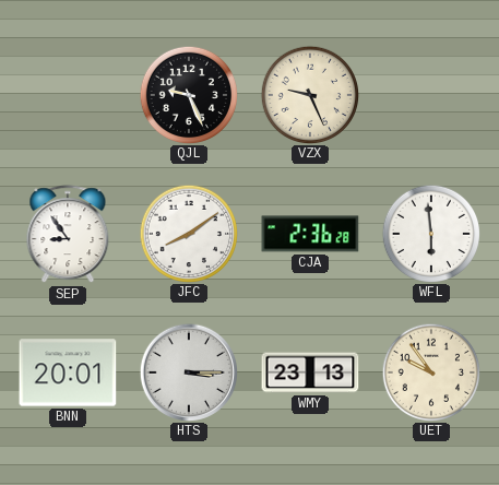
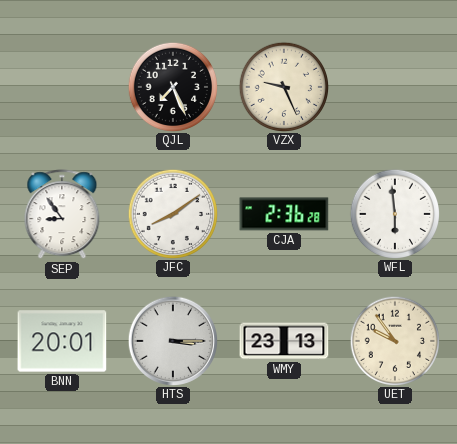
QJL: 9:26 -> 7:26 (172, 86)
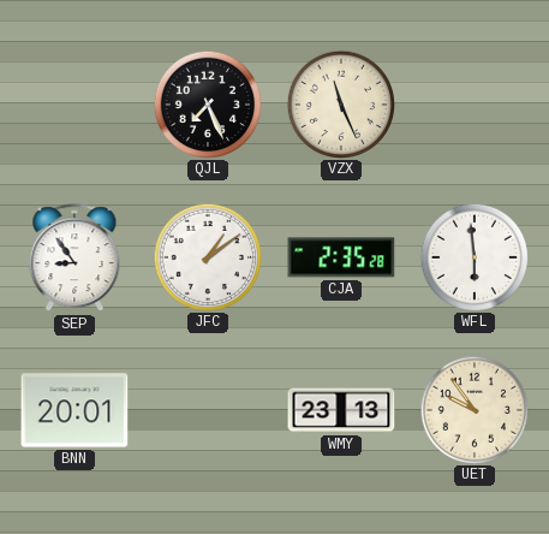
VZX: 9:26 -> 11:26 (340, 103)
JFC: 8:09 -> 1:09 (207, 256)
CJA: 2:36 -> 2:35 (341, 257)
HTS: 3:15 -> none (172, 340)
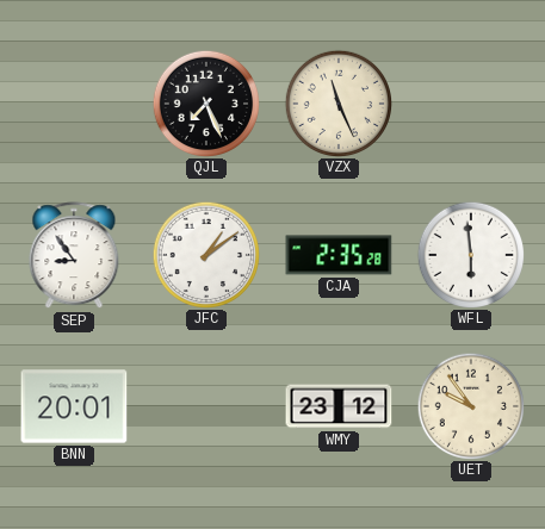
WMY: 23:13 -> 23:12 (339, 406)
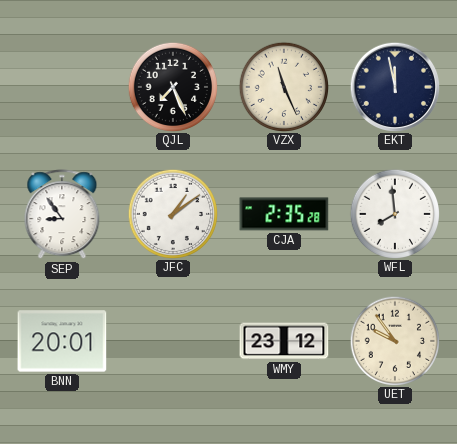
EKT: none -> 11:58 (394, 86)
WFL: 5:59 -> 7:59 (394, 213)
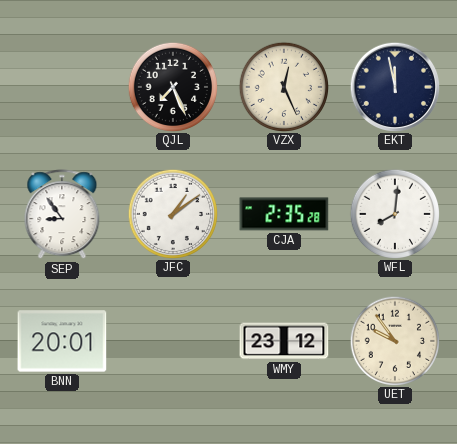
VZX: 11:26 -> 12:26 (283, 86)
WFL: 7:59 -> 8:01 (394, 213)
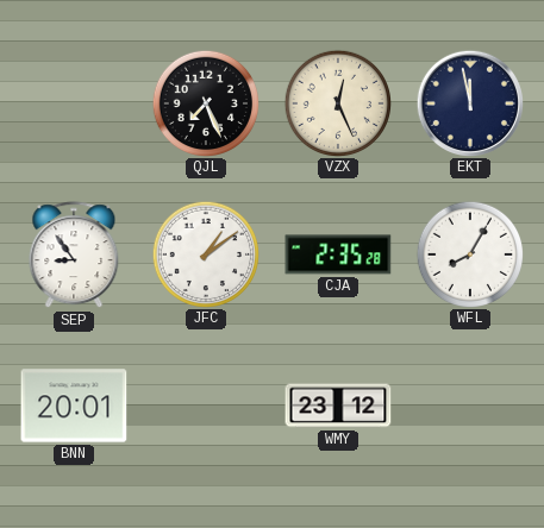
WFL: 8:01 -> 8:05 (469, 253)
UET: 9:54 -> none (394, 340)
